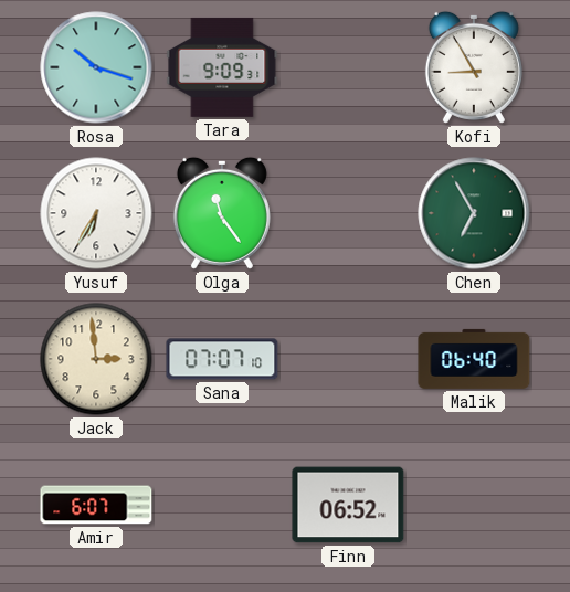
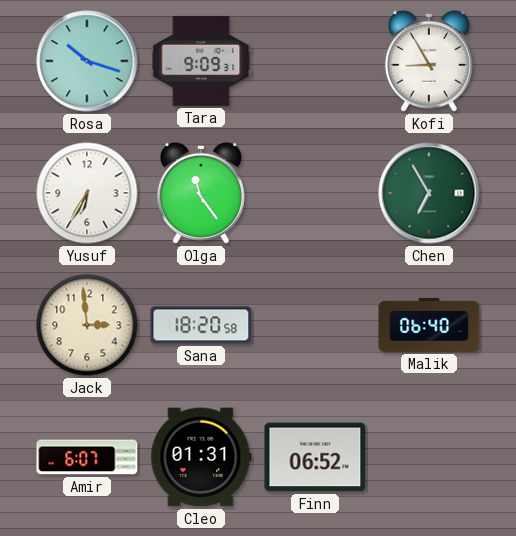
Sana: 07:07 -> 18:20 (201, 325)
Cleo: none -> 01:31 (201, 457)
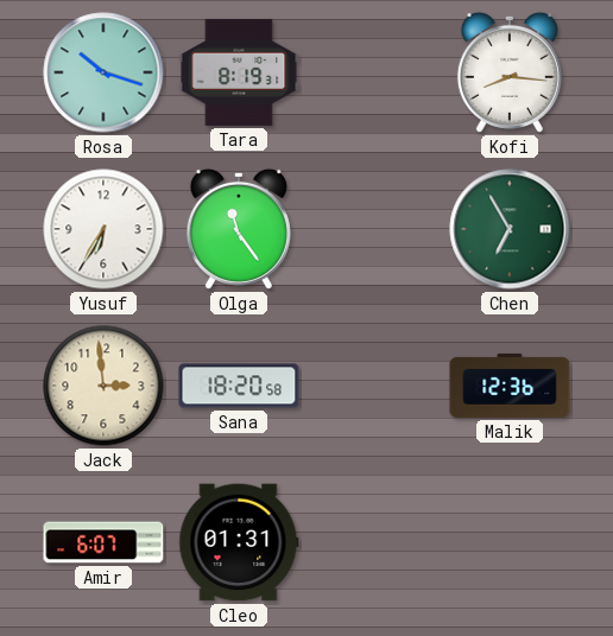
Tara: 9:09 -> 8:19 (239, 72)
Kofi: 8:55 -> 8:16 (510, 72)
Malik: 06:40 -> 12:36 (510, 386)
Finn: 06:52 -> none (315, 457)
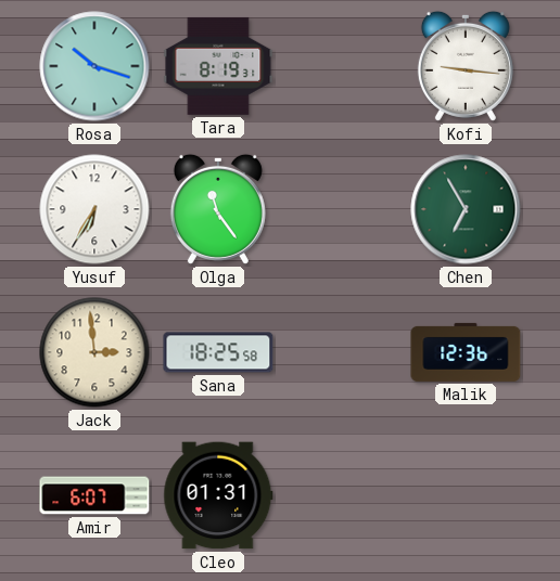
Kofi: 8:16 -> 9:16 (466, 66)
Sana: 18:20 -> 18:25 (218, 352)
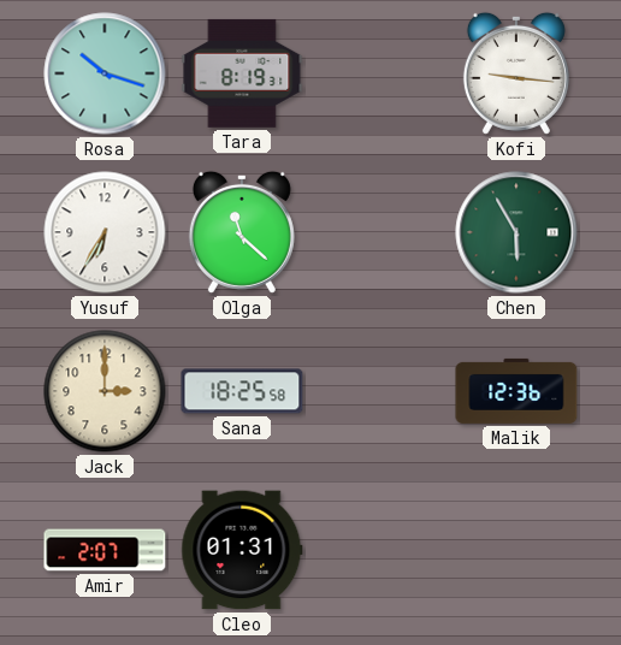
Olga: 11:24 -> 11:22 (242, 232)
Chen: 6:55 -> 5:55 (516, 232)
Jack: 2:59 -> 3:00 (105, 391)
Amir: 6:07 -> 2:07 (105, 550)
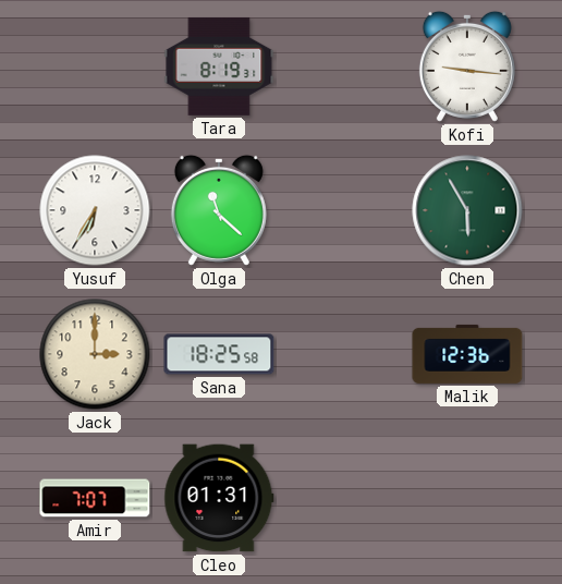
Rosa: 10:18 -> none (105, 73)
Amir: 2:07 -> 7:07 (95, 498)
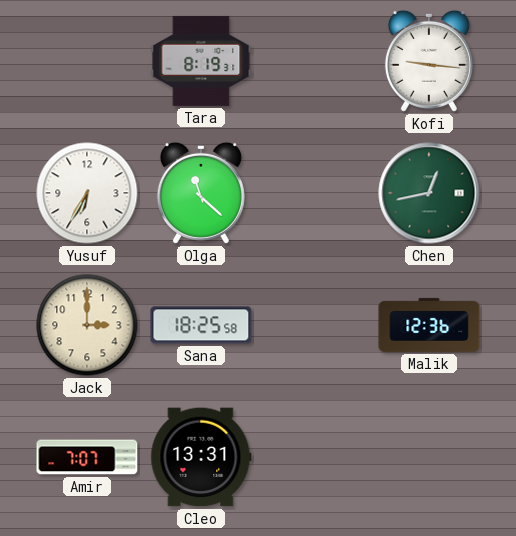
Chen: 5:55 -> 12:43 (429, 193)
Cleo: 01:31 -> 13:31 (201, 457)
